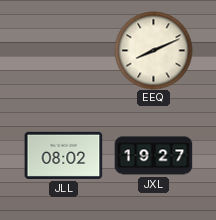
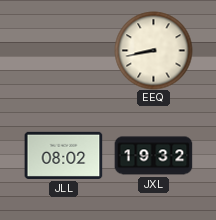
EEQ: 8:11 -> 8:43 (153, 50)
JXL: 19:27 -> 19:32 (153, 156)
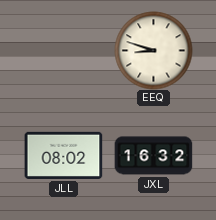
EEQ: 8:43 -> 8:48 (153, 50)
JXL: 19:32 -> 16:32 (153, 156)
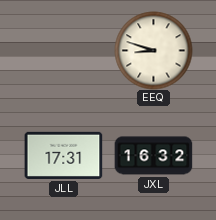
JLL: 08:02 -> 17:31 (63, 155)
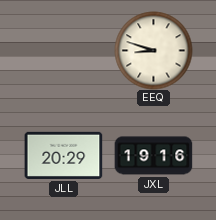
JLL: 17:31 -> 20:29 (63, 155)
JXL: 16:32 -> 19:16 (153, 156)
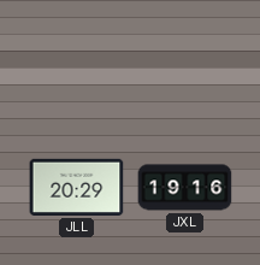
EEQ: 8:48 -> none (153, 50)
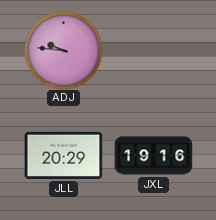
ADJ: none -> 9:46 (63, 50)
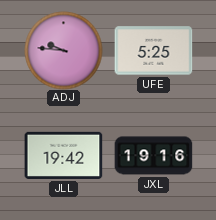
UFE: none -> 5:25 (153, 51)
JLL: 20:29 -> 19:42 (63, 155)
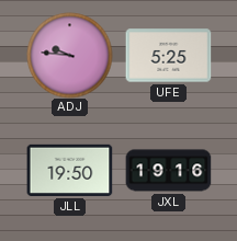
JLL: 19:42 -> 19:50 (69, 170)
